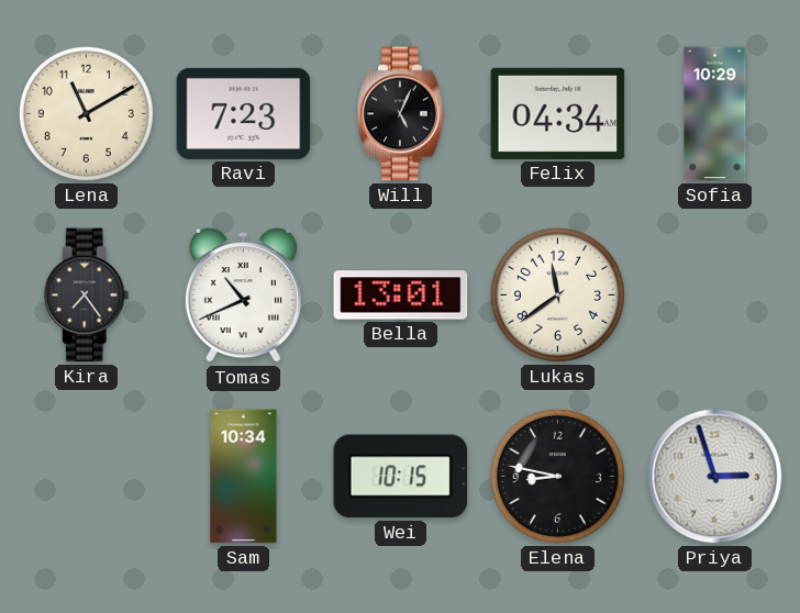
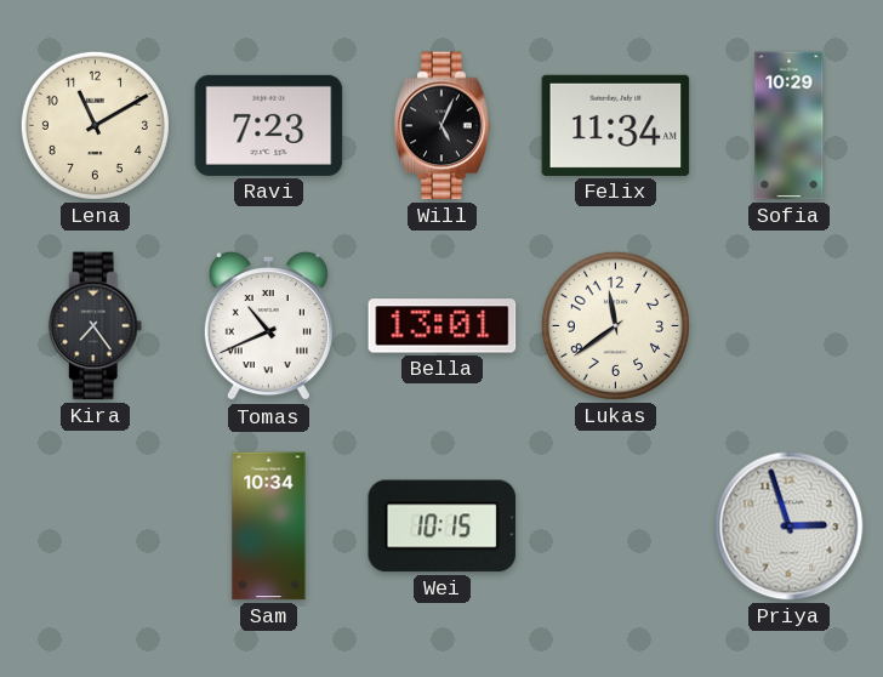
Felix: 04:34 -> 11:34 (616, 125)
Elena: 8:47 -> none (557, 476)
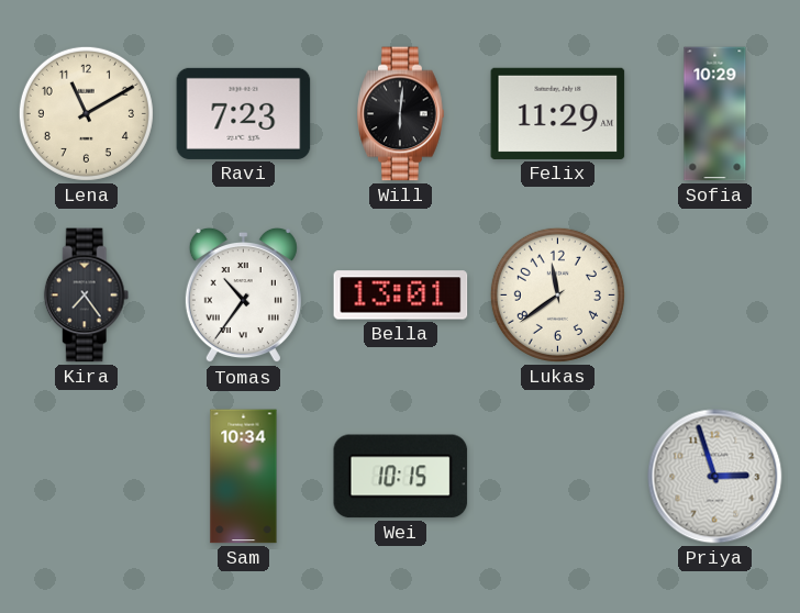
Will: 5:04 -> 6:01 (401, 114)
Felix: 11:34 -> 11:29 (558, 113)
Tomas: 10:41 -> 10:36 (243, 296)
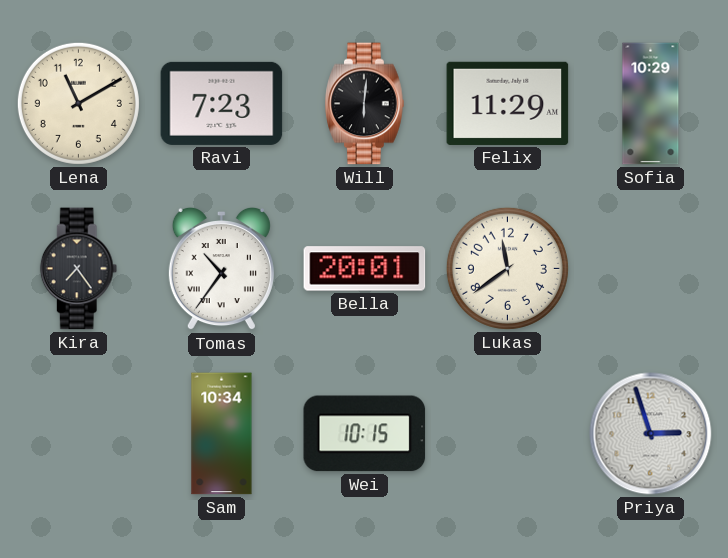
Bella: 13:01 -> 20:01 (365, 269)
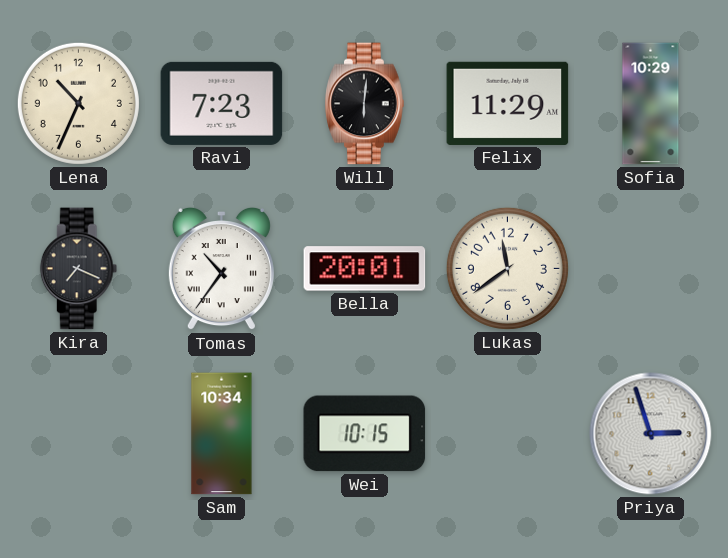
Lena: 11:10 -> 10:34 (78, 103)
Kira: 7:24 -> 7:19 (79, 269)
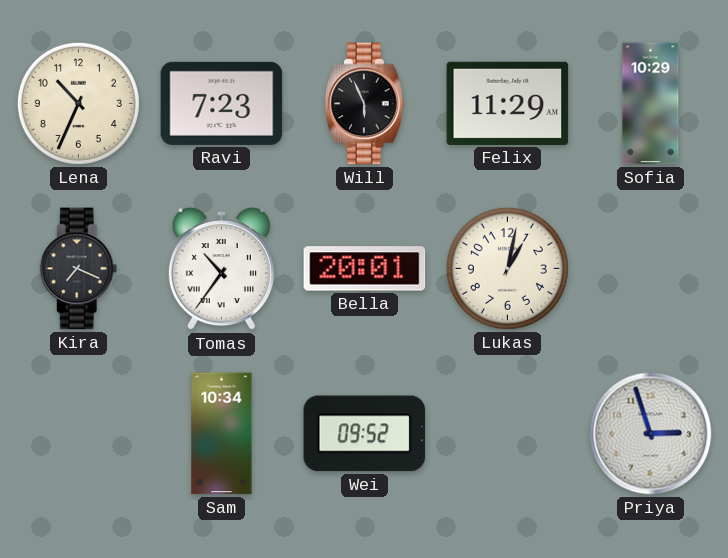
Will: 6:01 -> 5:56 (365, 104)
Lukas: 11:39 -> 1:02 (507, 268)
Wei: 10:15 -> 09:52 (365, 434)
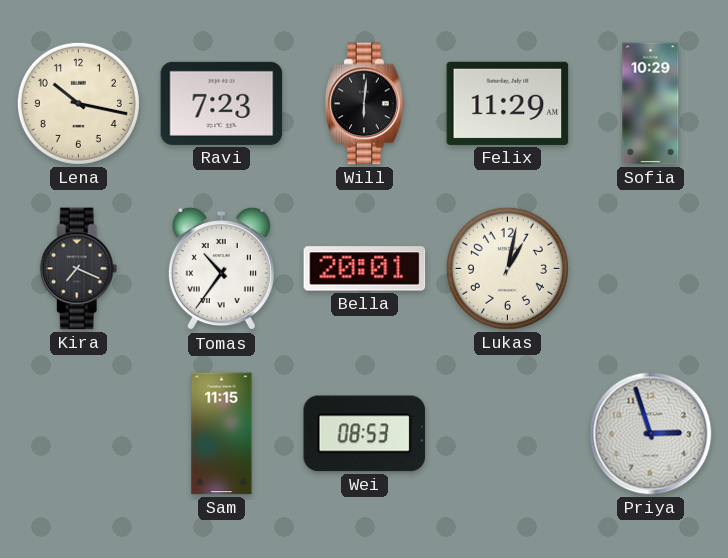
Lena: 10:34 -> 10:17 (78, 103)
Will: 5:56 -> 6:01 (365, 104)
Sam: 10:34 -> 11:15 (222, 434)
Wei: 09:52 -> 08:53 (365, 434)
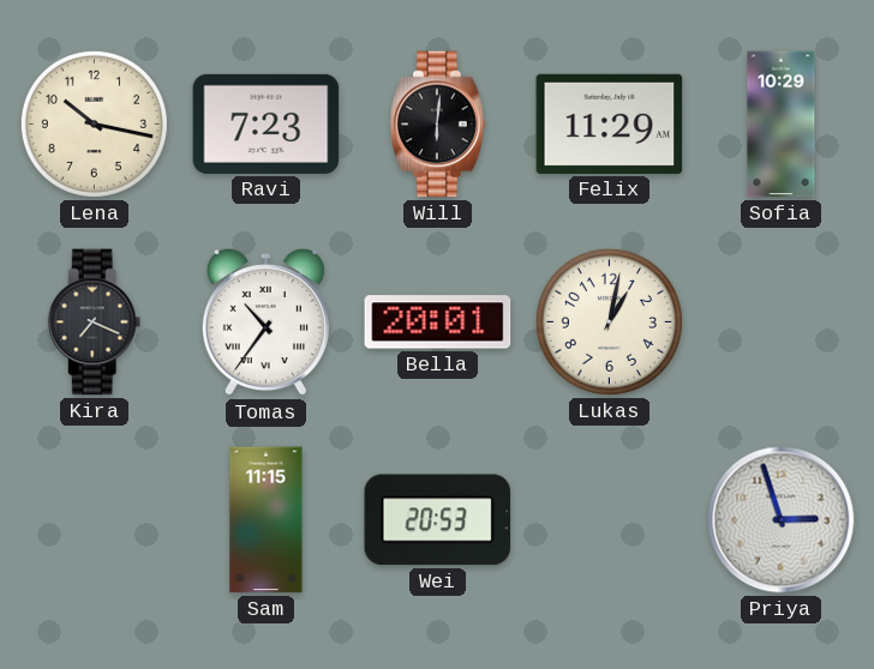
Wei: 08:53 -> 20:53 (438, 520)
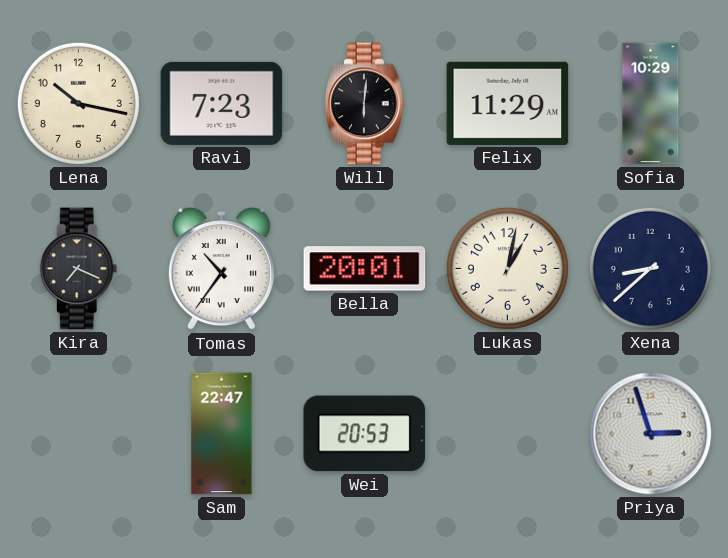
Xena: none -> 8:38 (650, 268)
Sam: 11:15 -> 22:47 (222, 434)
